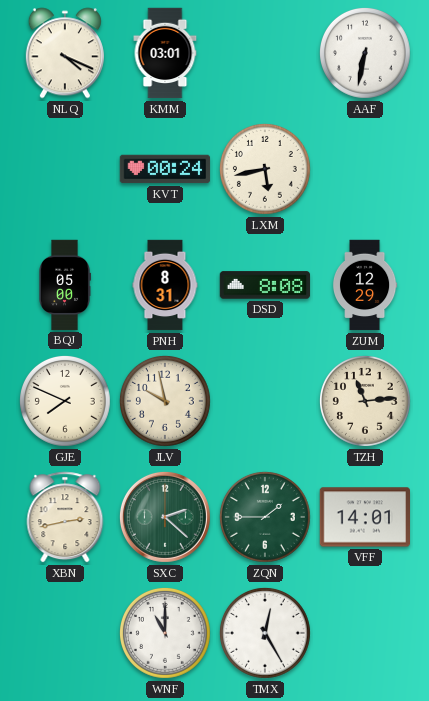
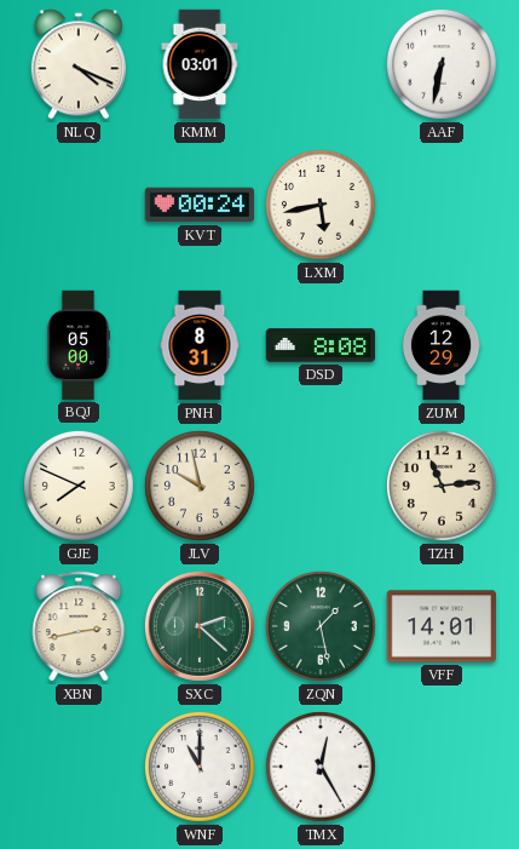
ZQN: 1:45 -> 1:28 (321, 626)
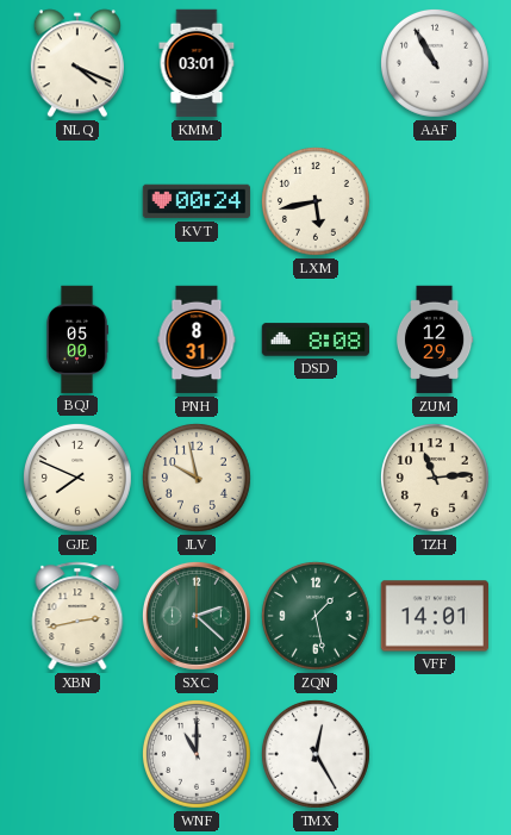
AAF: 6:32 -> 10:55 (435, 63)
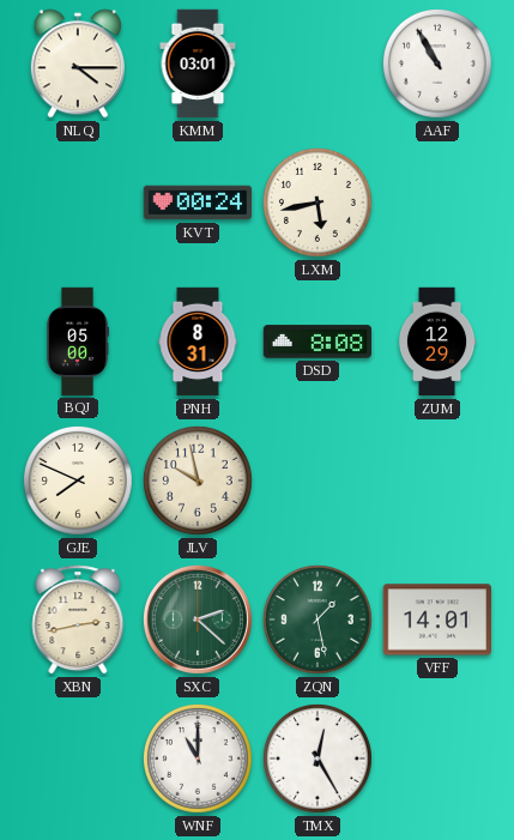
NLQ: 4:19 -> 4:15 (78, 64)
TZH: 11:14 -> none (435, 478)
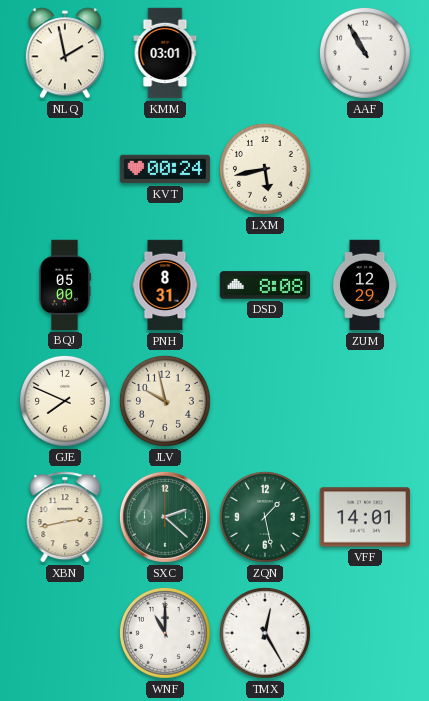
NLQ: 4:15 -> 1:58 (65, 53)
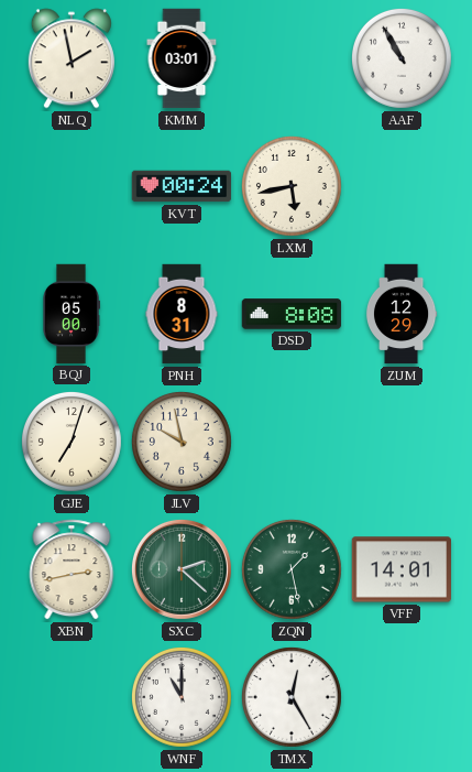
GJE: 7:49 -> 7:03 (72, 442)
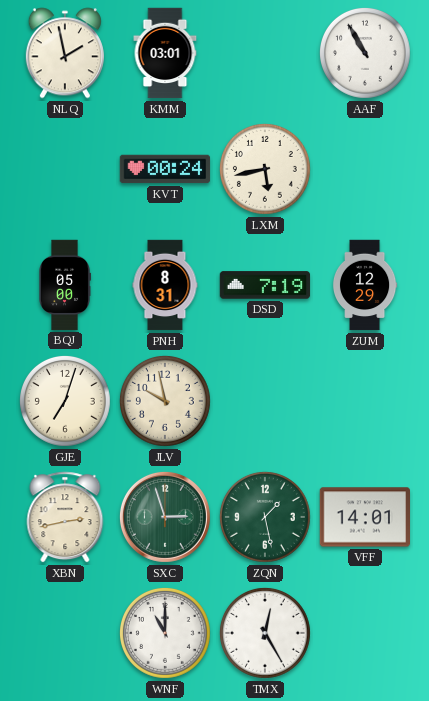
DSD: 8:08 -> 7:19 (265, 285)
SXC: 2:22 -> 2:57 (165, 517)
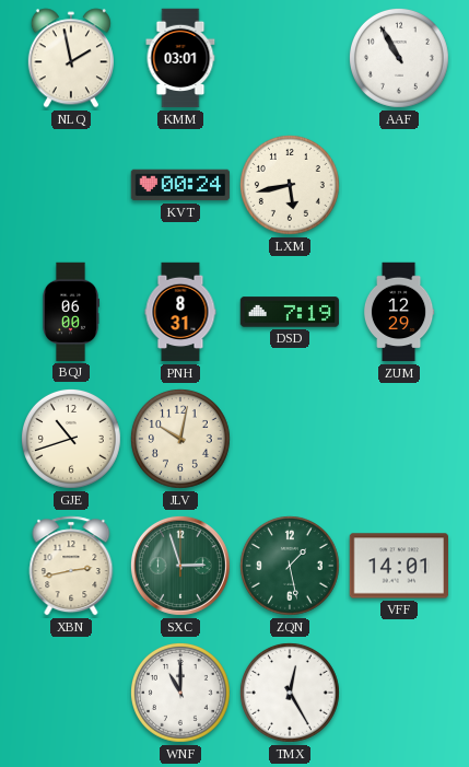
BQJ: 05:00 -> 06:00 (70, 312)
GJE: 7:03 -> 10:42 (71, 439)
JLV: 9:58 -> 10:02 (180, 439)
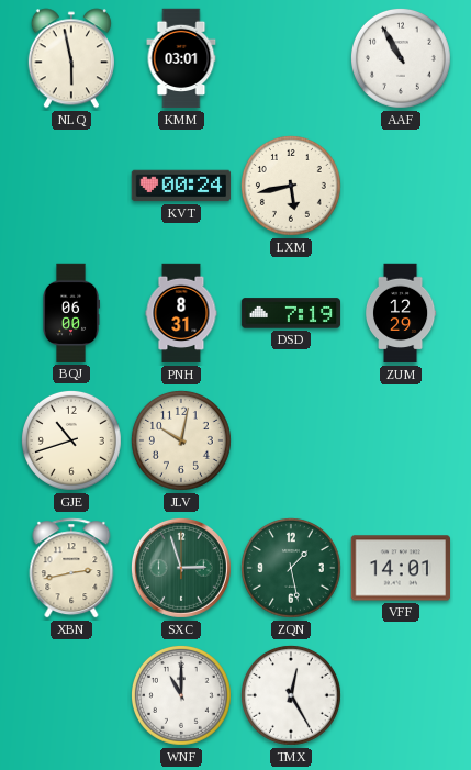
NLQ: 1:58 -> 5:58 (71, 58)
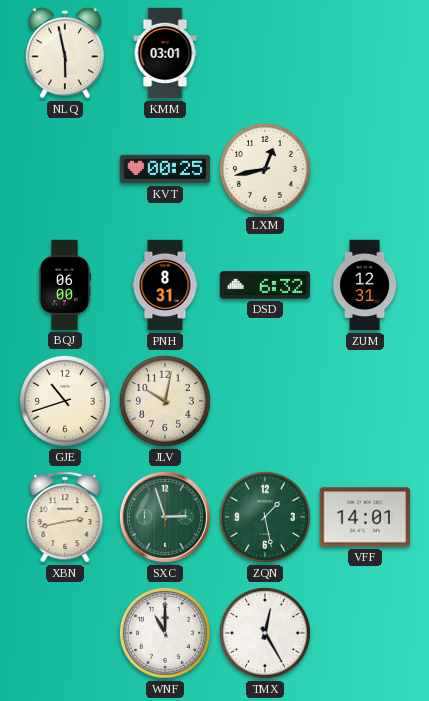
AAF: 10:55 -> none (401, 58)
KVT: 00:24 -> 00:25 (165, 169)
LXM: 5:43 -> 12:43 (265, 169)
DSD: 7:19 -> 6:32 (265, 285)
ZUM: 12:29 -> 12:31 (365, 285)
